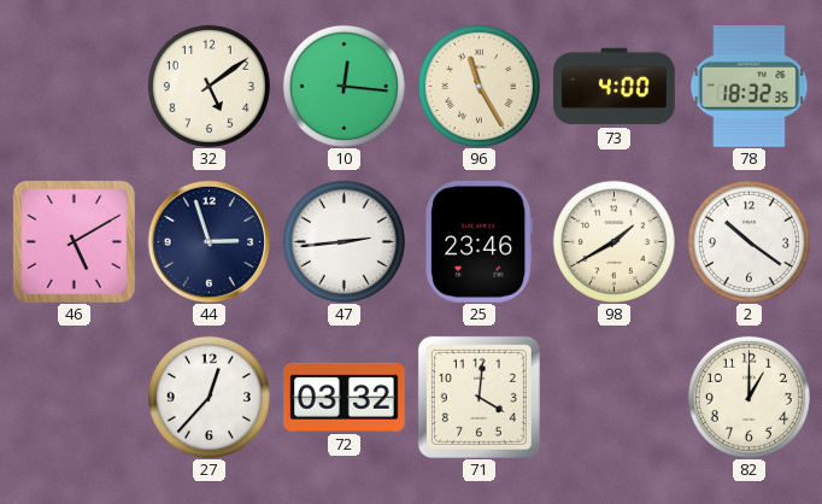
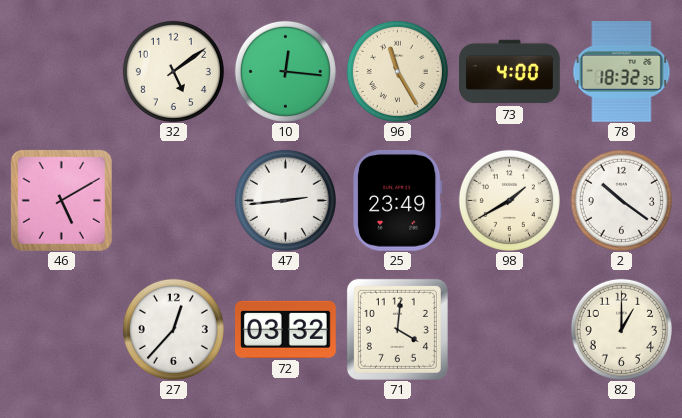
44: 2:57 -> none (209, 241)
25: 23:46 -> 23:49 (398, 200)
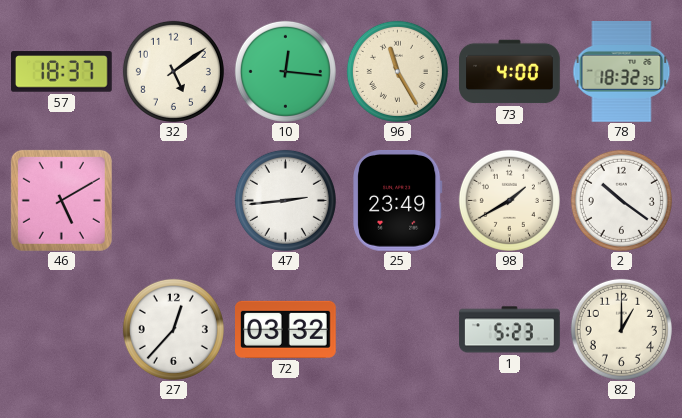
57: none -> 18:37 (62, 72)
71: 4:01 -> none (397, 329)
1: none -> 5:23 (510, 330)
